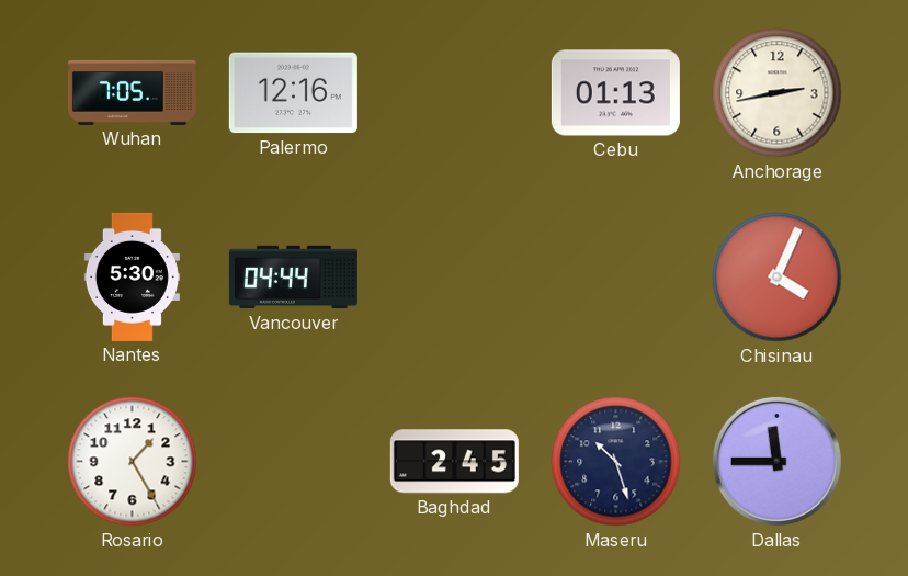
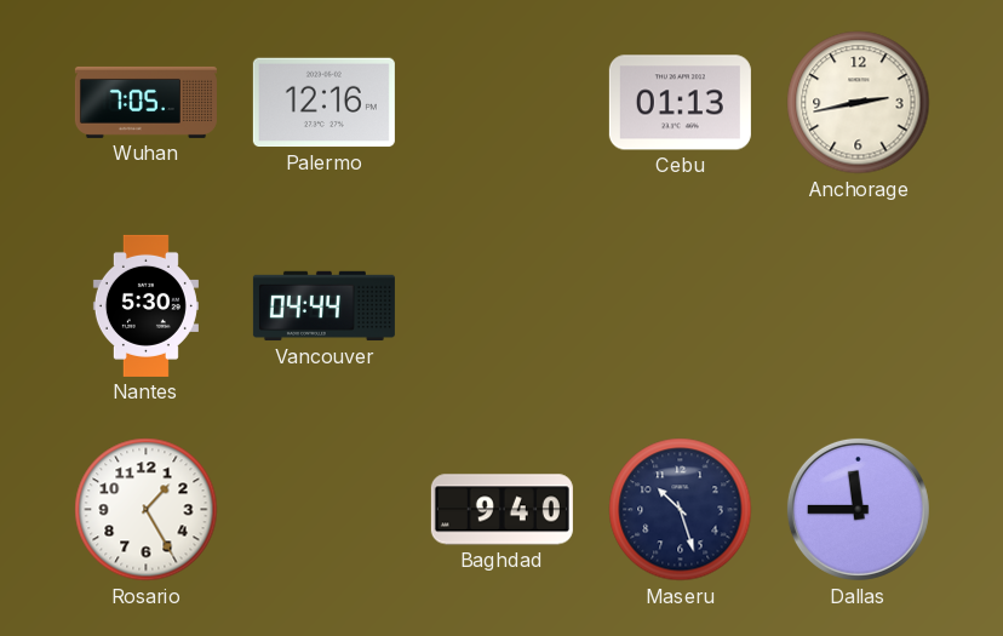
Chisinau: 4:04 -> none (778, 278)
Baghdad: 2:45 -> 9:40 (501, 510)
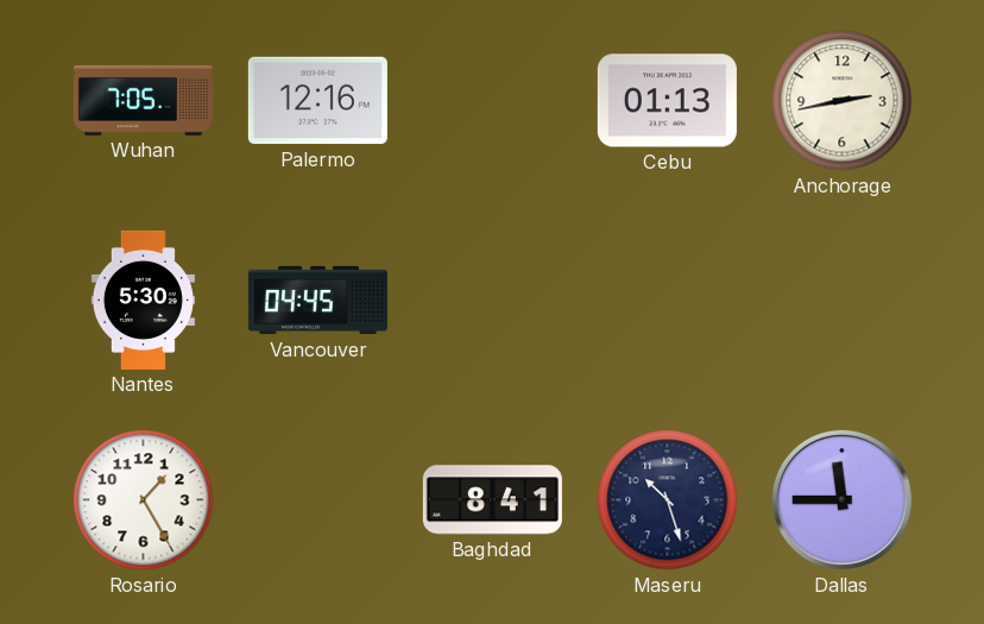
Vancouver: 04:44 -> 04:45 (317, 301)
Baghdad: 9:40 -> 8:41 (492, 500)
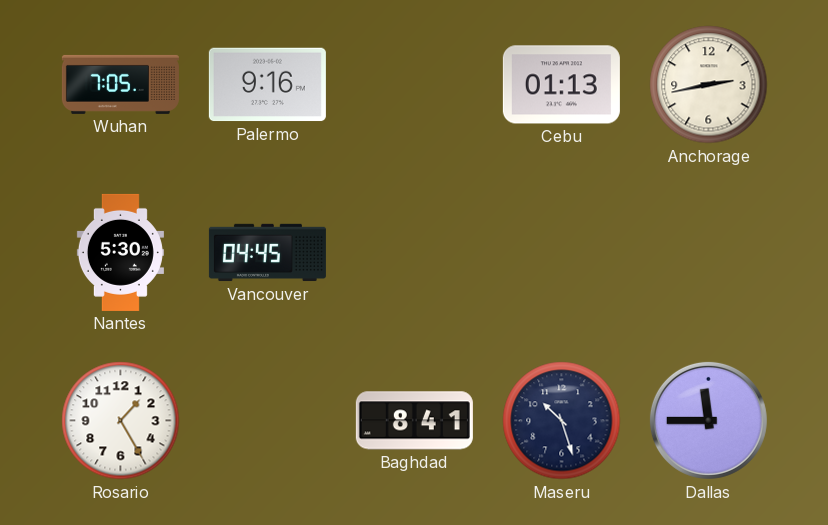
Palermo: 12:16 -> 9:16 (267, 85)
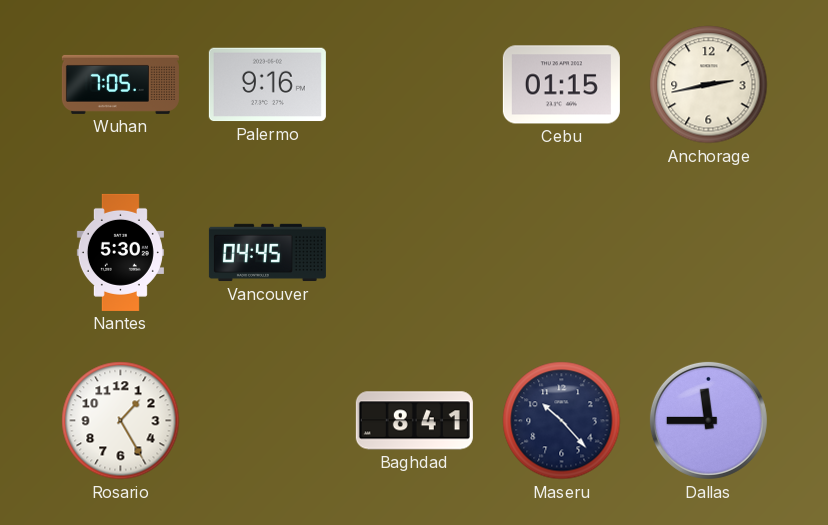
Cebu: 01:13 -> 01:15 (561, 85)
Maseru: 10:27 -> 10:23 (562, 421)
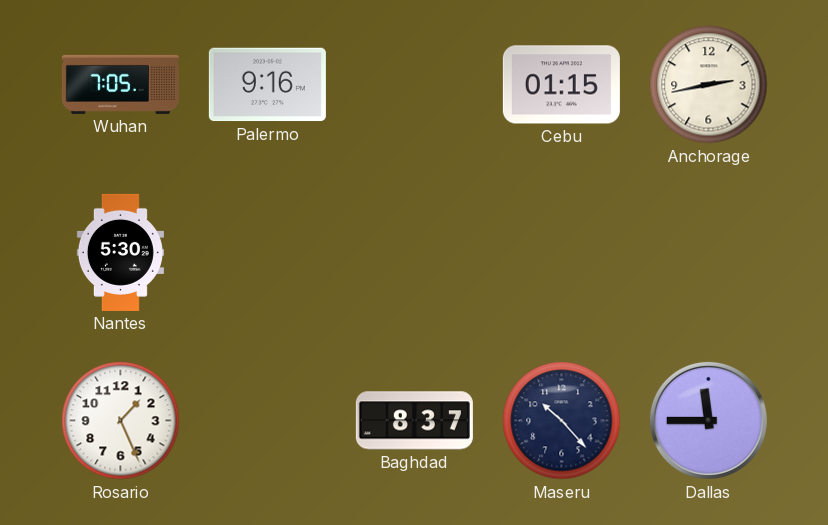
Vancouver: 04:45 -> none (267, 253)
Rosario: 1:25 -> 1:26 (121, 421)
Baghdad: 8:41 -> 8:37 (414, 421)
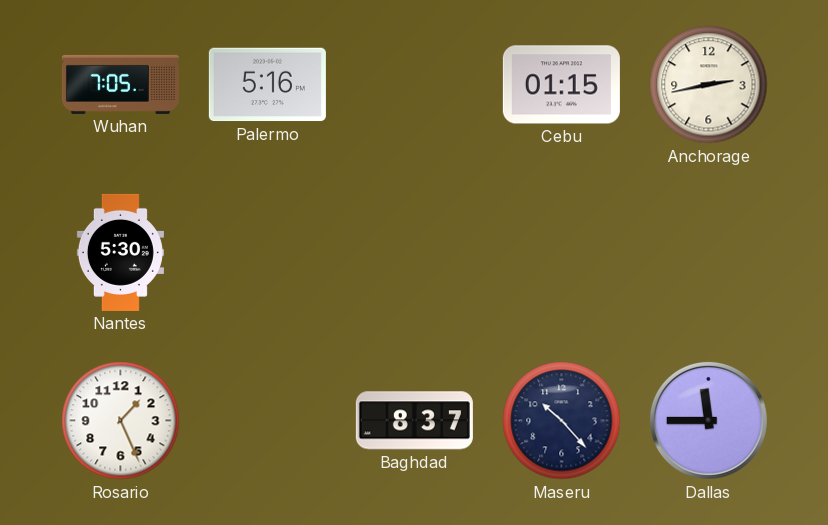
Palermo: 9:16 -> 5:16 (267, 85)
